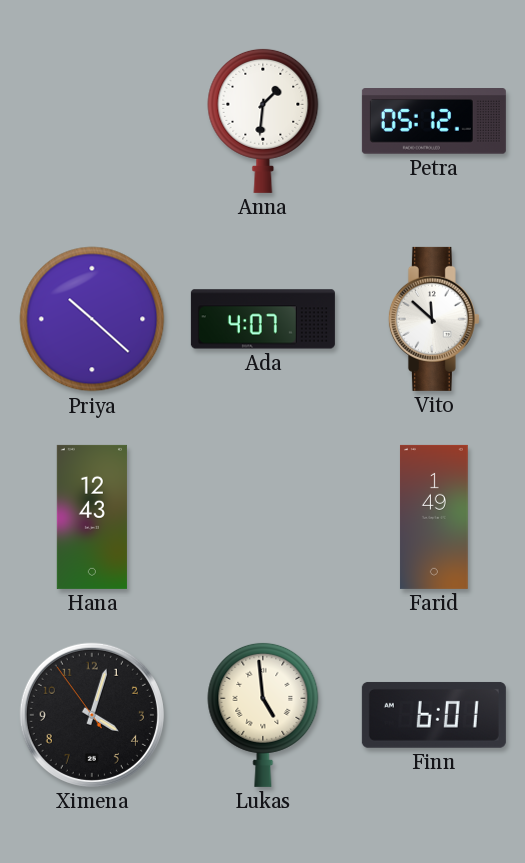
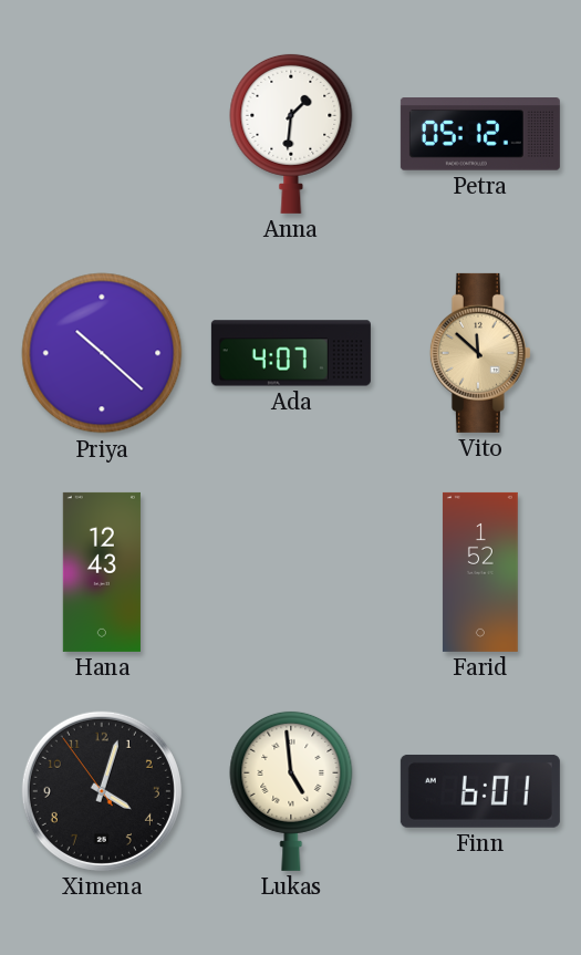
Vito dial: white -> champagne (480, 353)
Farid: 1:49 -> 1:52 (480, 572)
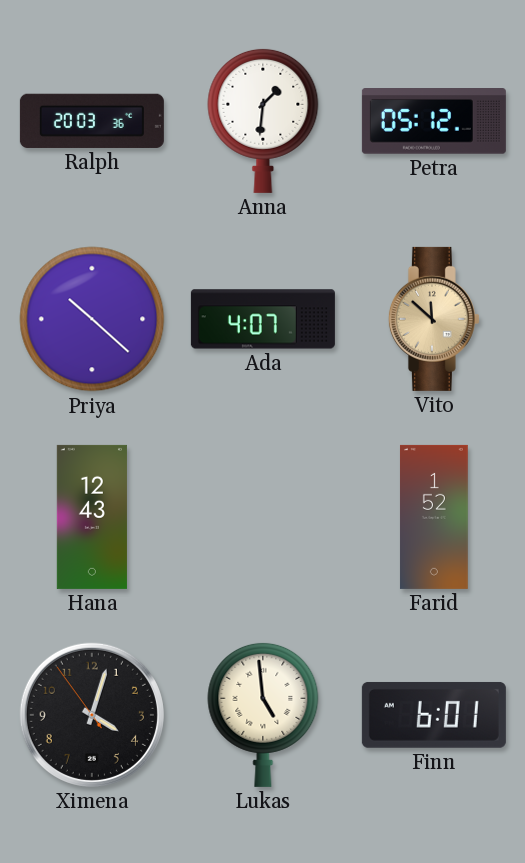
Ralph: none -> 20:03 (92, 121)
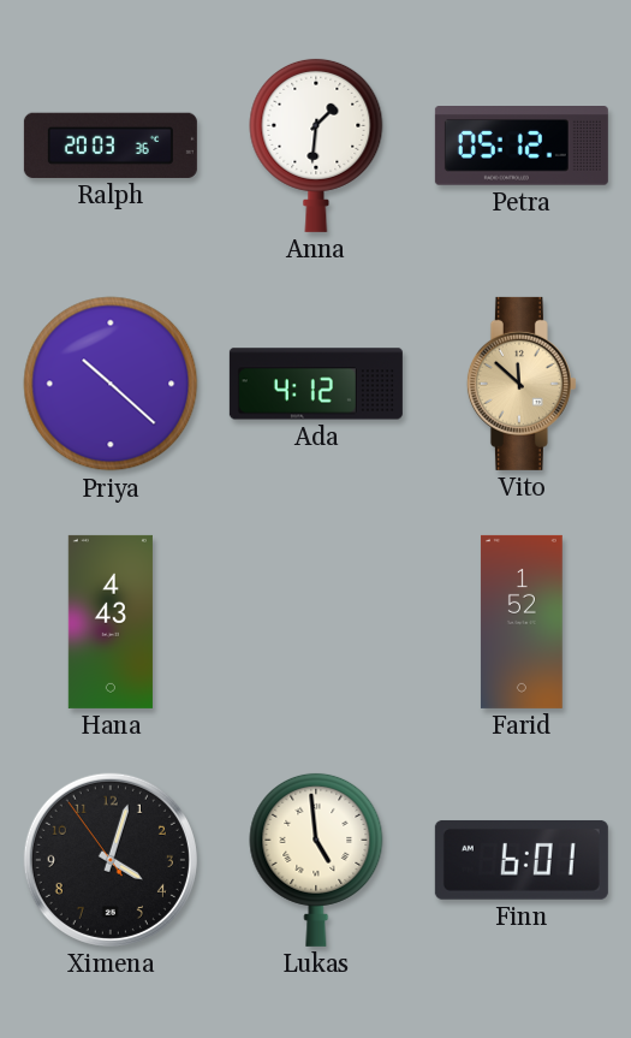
Ada: 4:07 -> 4:12 (316, 384)
Hana: 12:43 -> 4:43 (111, 622)
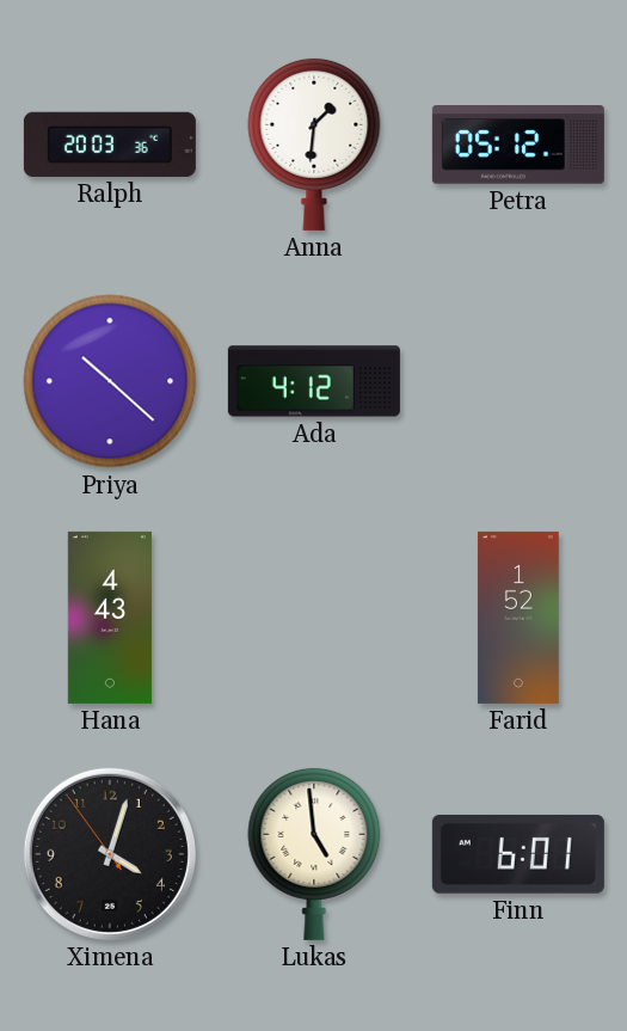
Vito: 11:52 -> none (522, 384)
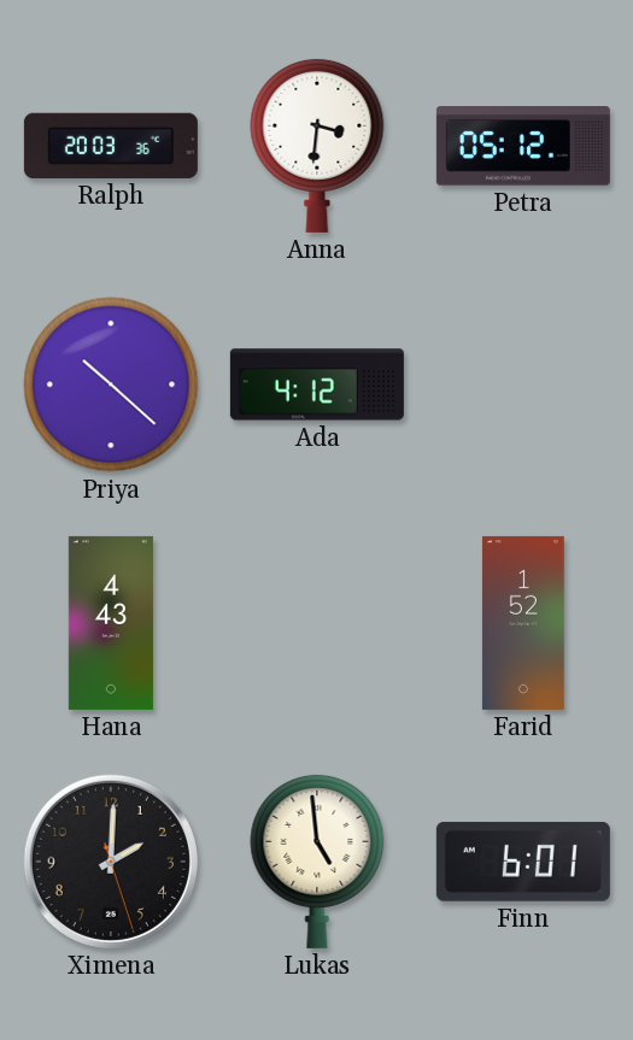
Anna: 1:31 -> 3:31 (317, 145)
Ximena: 4:02 -> 2:00 (111, 862)
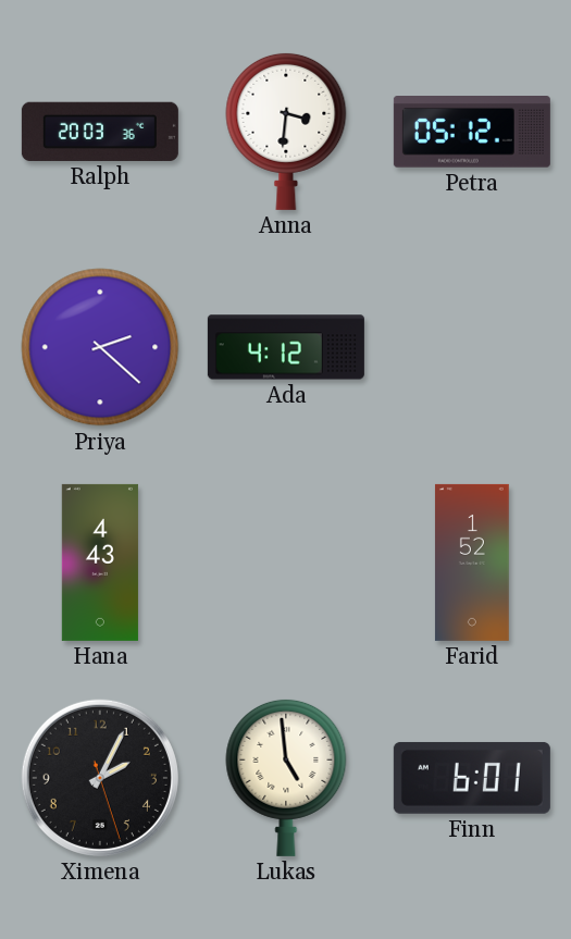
Priya: 10:22 -> 2:22 (100, 347)
Ximena: 2:00 -> 2:04 (100, 778)
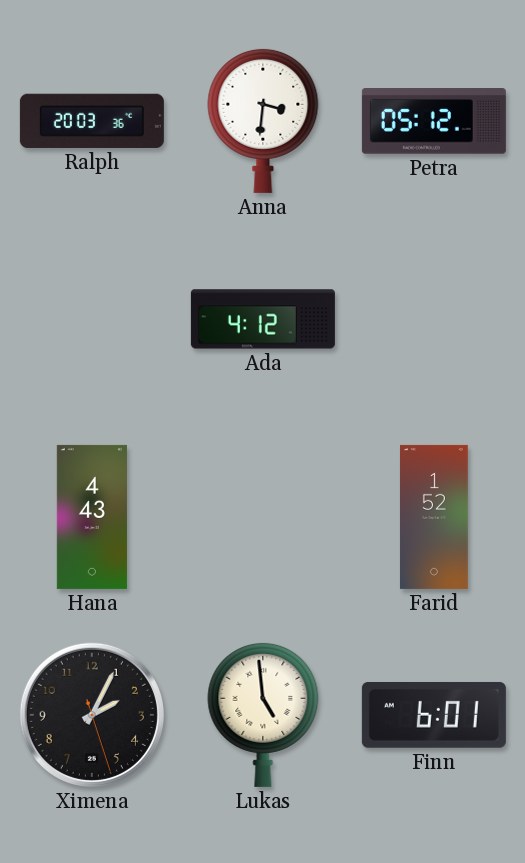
Priya: 2:22 -> none (100, 347)
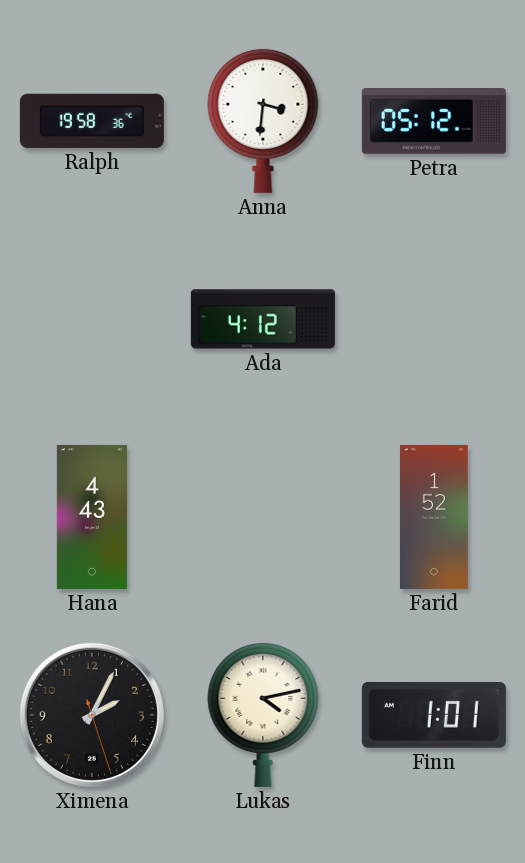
Ralph: 20:03 -> 19:58 (92, 121)
Lukas: 4:59 -> 4:13 (263, 714)
Finn: 6:01 -> 1:01 (434, 715)
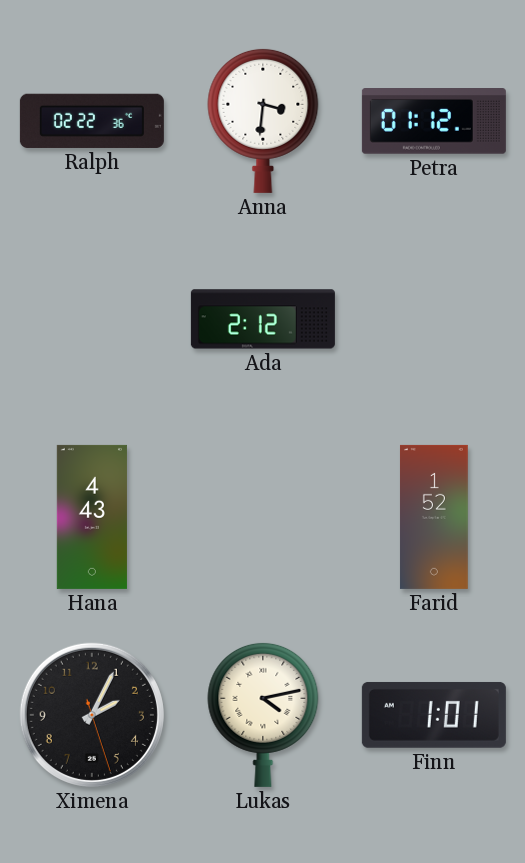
Ralph: 19:58 -> 02:22 (92, 121)
Petra: 05:12 -> 01:12 (434, 122)
Ada: 4:12 -> 2:12 (263, 319)
